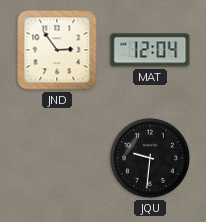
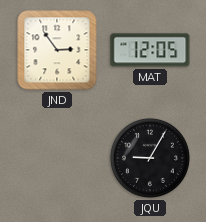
MAT: 12:04 -> 12:05 (150, 50)
JQU: 9:31 -> 9:05 (150, 158)
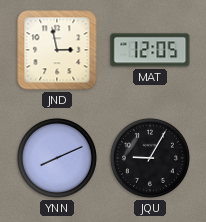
JND: 2:54 -> 2:58 (57, 50)
YNN: none -> 8:11 (57, 158)
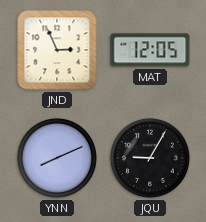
JND: 2:58 -> 2:56 (57, 50)
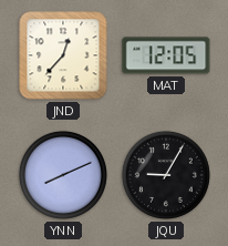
JND: 2:56 -> 12:37 (63, 55)
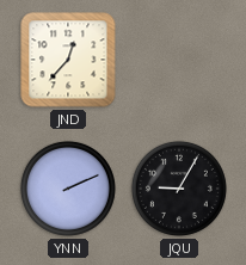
MAT: 12:05 -> none (166, 55)
YNN: 8:11 -> 2:11 (68, 189)
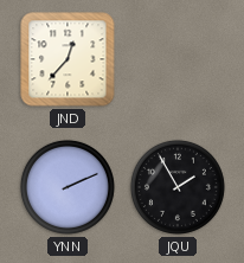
JQU: 9:05 -> 1:55 (178, 187)
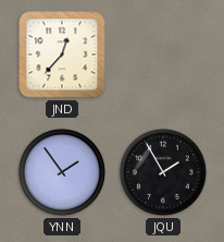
YNN: 2:11 -> 1:54 (62, 172)
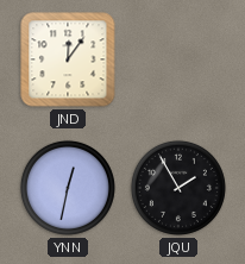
JND: 12:37 -> 12:06 (68, 59)
YNN: 1:54 -> 12:32 (68, 188)
